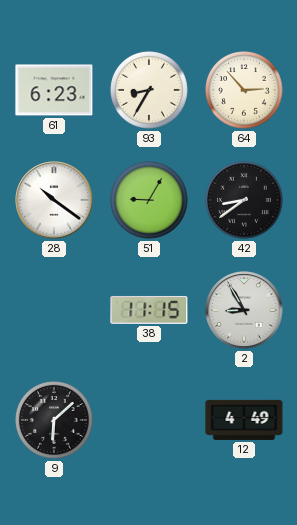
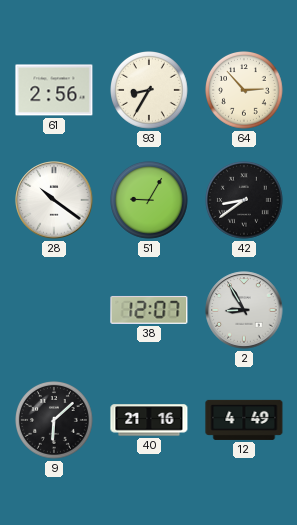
61: 6:23 -> 2:56 (54, 90)
38: 11:15 -> 12:07 (149, 310)
40: none -> 21:16 (149, 420)
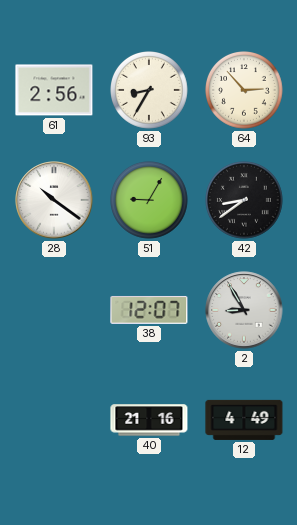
9: 6:08 -> none (55, 421)
